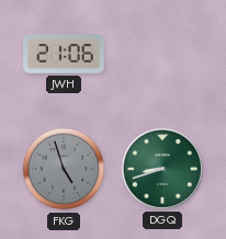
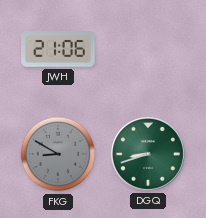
FKG: 4:57 -> 8:50 (58, 154)
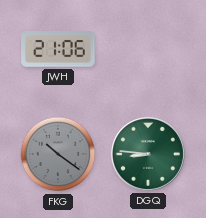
FKG: 8:50 -> 10:21 (58, 154)
DGQ: 8:42 -> 8:46 (148, 154)
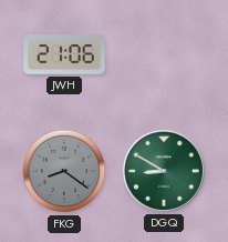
FKG: 10:21 -> 8:21 (64, 171)
DGQ: 8:46 -> 8:50 (164, 171)
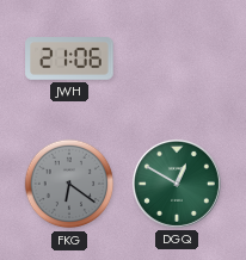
FKG: 8:21 -> 6:21 (69, 184)
DGQ: 8:50 -> 12:50 (177, 184)
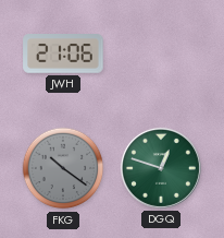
FKG: 6:21 -> 10:21 (63, 168)
DGQ: 12:50 -> 12:48 (161, 168)
